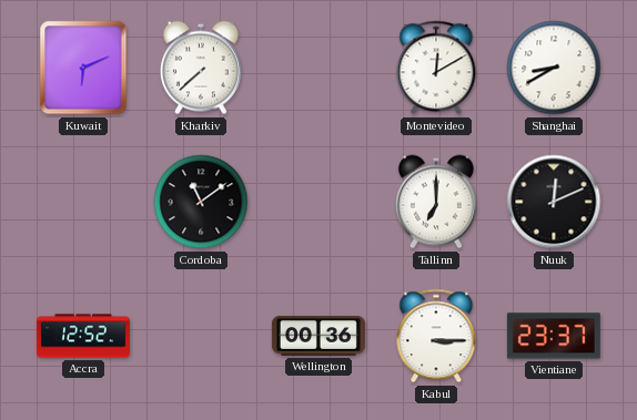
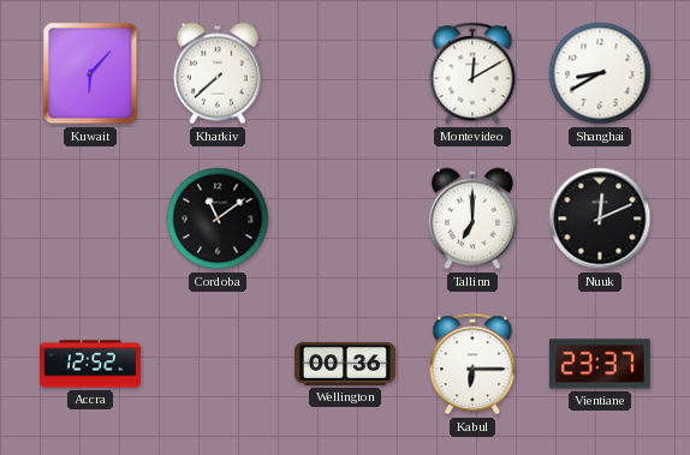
Kuwait: 6:11 -> 6:07 (90, 73)
Kabul: 3:15 -> 6:15 (472, 364)
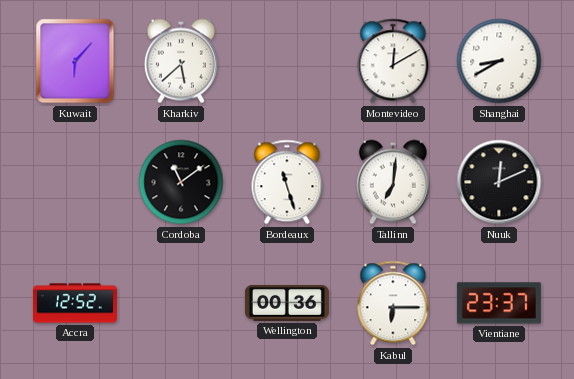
Kharkiv: 7:38 -> 5:38 (181, 61)
Bordeaux: none -> 11:27 (287, 182)
Tallinn: 7:00 -> 7:01 (393, 182)
